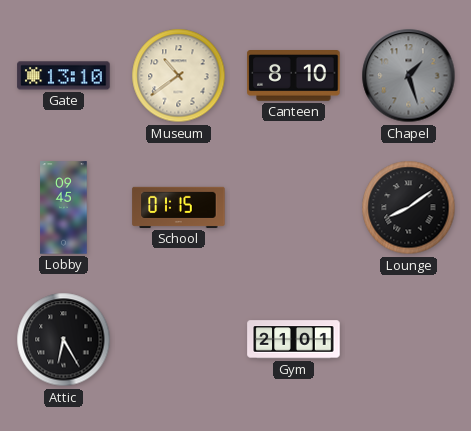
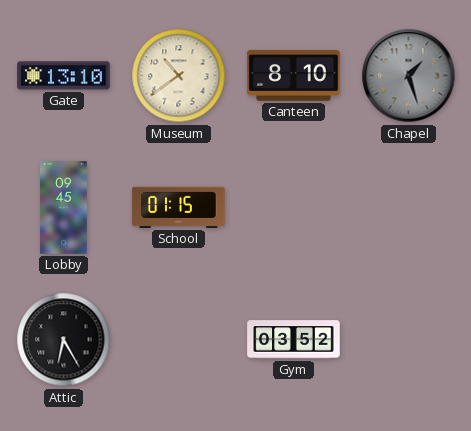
Lounge: 8:09 -> none (409, 208)
Gym: 21:01 -> 03:52 (294, 340)
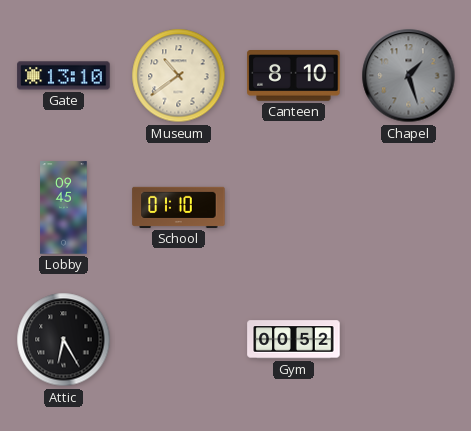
School: 01:15 -> 01:10 (179, 207)
Gym: 03:52 -> 00:52 (294, 340)
